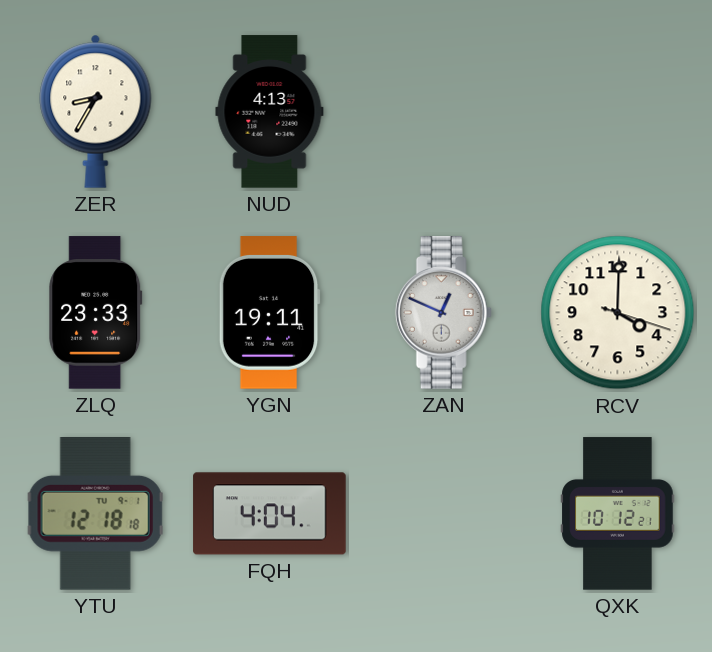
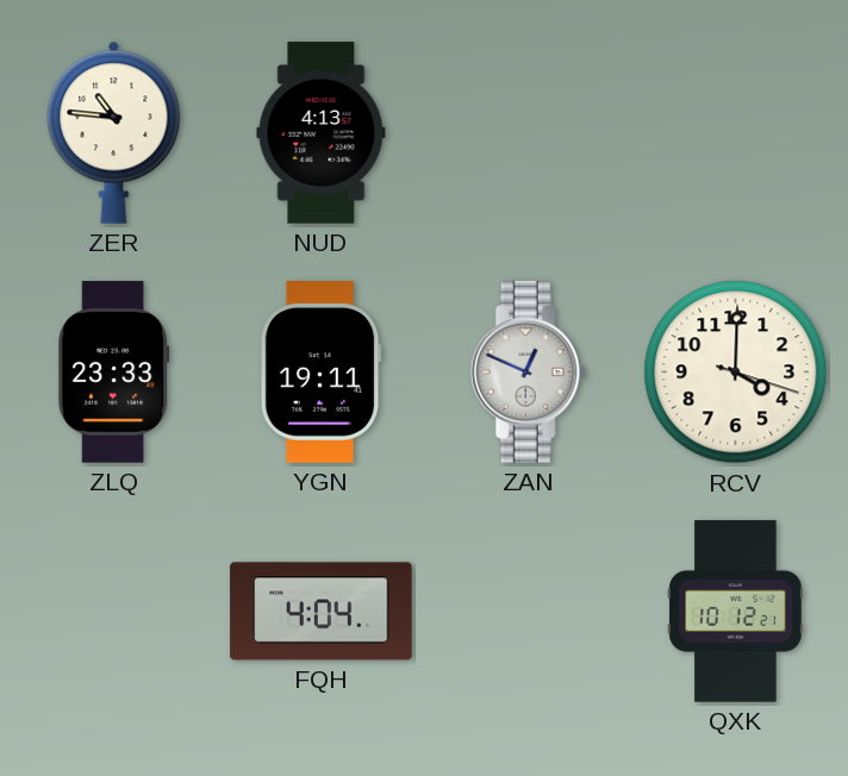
ZER: 8:35 -> 10:46 (114, 132)
YTU: 12:18 -> none (95, 514)
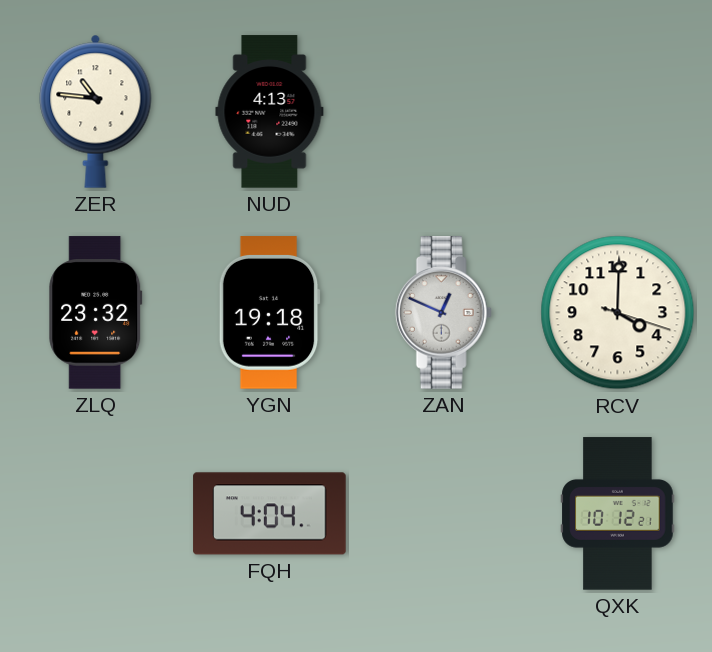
ZLQ: 23:33 -> 23:32 (96, 313)
YGN: 19:11 -> 19:18 (269, 313)
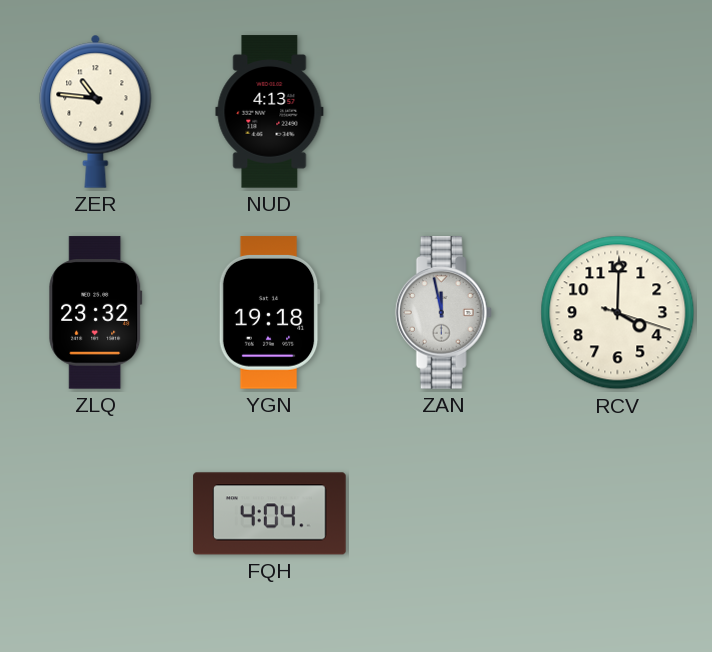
ZAN: 12:49 -> 11:58 (443, 313)
QXK: 10:12 -> none (618, 514)
